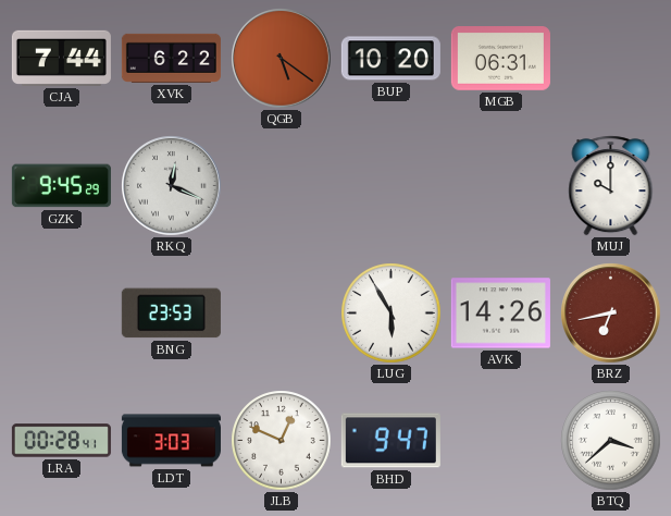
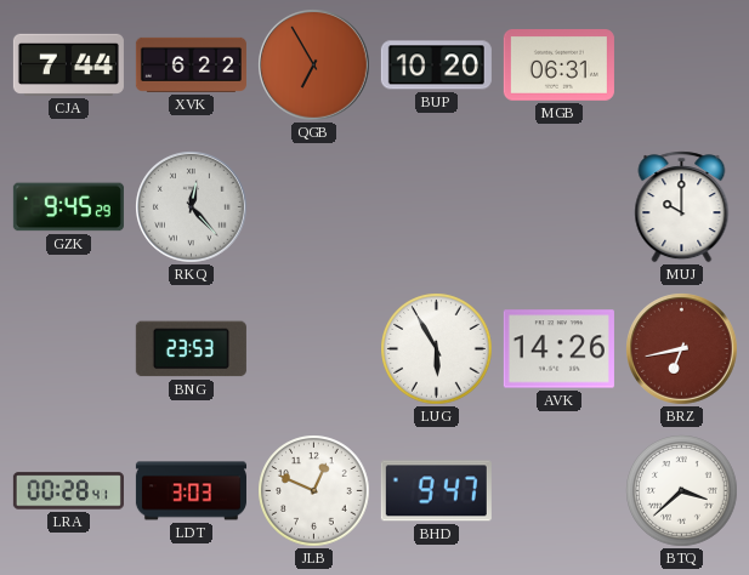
QGB: 5:21 -> 6:55 (314, 66)
RKQ: 12:19 -> 12:23 (192, 207)
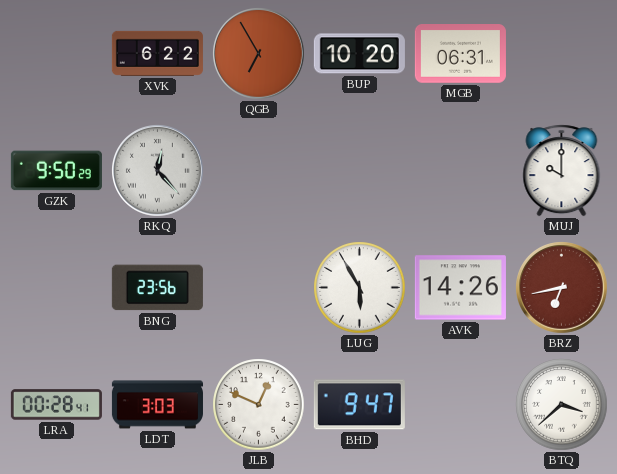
CJA: 7:44 -> none (68, 64)
GZK: 9:45 -> 9:50 (56, 171)
BNG: 23:53 -> 23:56 (157, 288)
